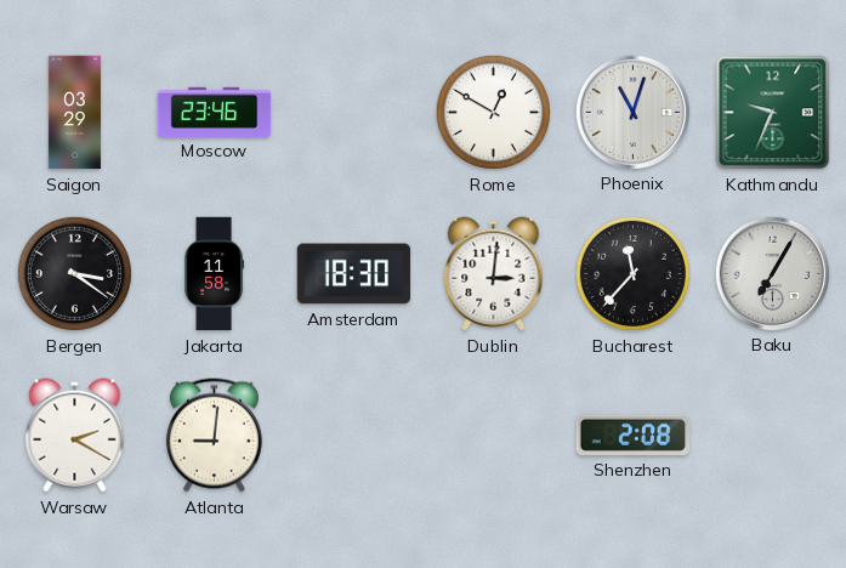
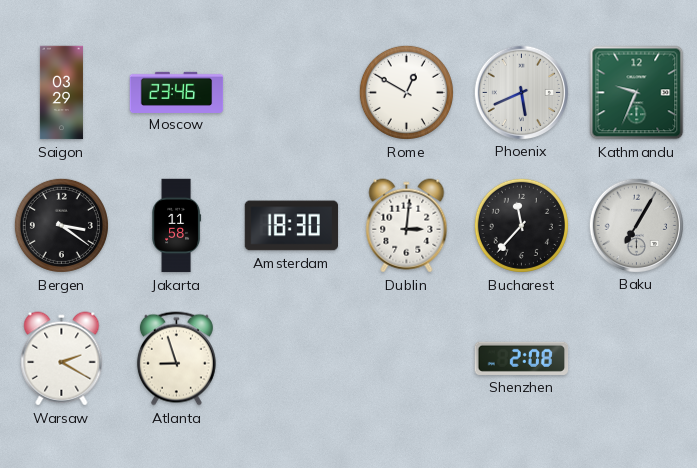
Phoenix: 11:03 -> 5:41 (521, 92)
Atlanta: 9:01 -> 8:57 (176, 359)
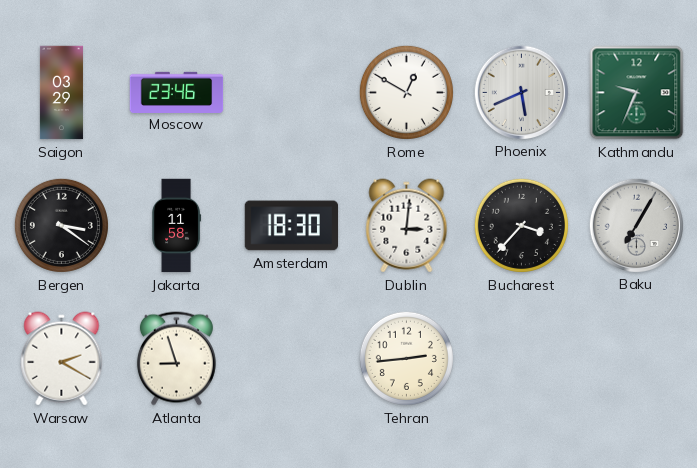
Bucharest: 11:37 -> 3:37 (521, 225)
Tehran: none -> 2:44 (406, 358)
Shenzhen: 2:08 -> none (522, 358)
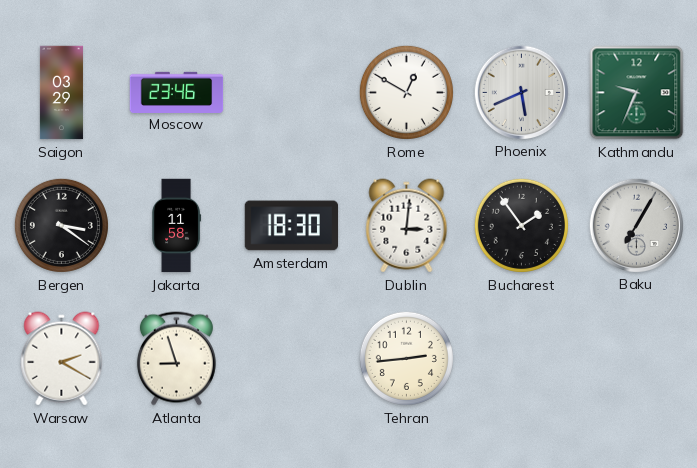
Bucharest: 3:37 -> 1:54 (521, 225)
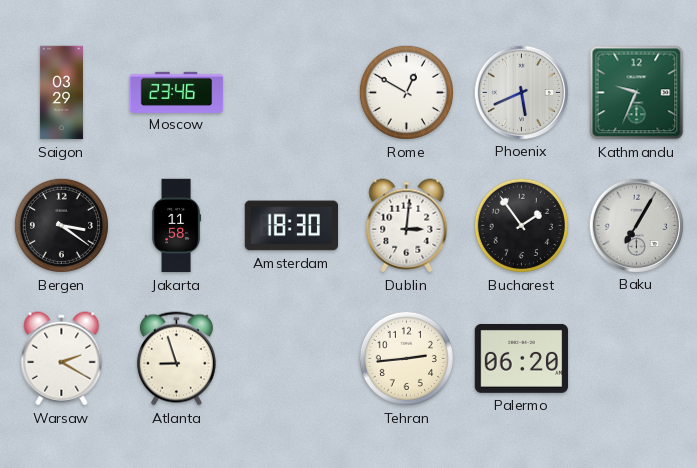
Palermo: none -> 06:20 (522, 358)
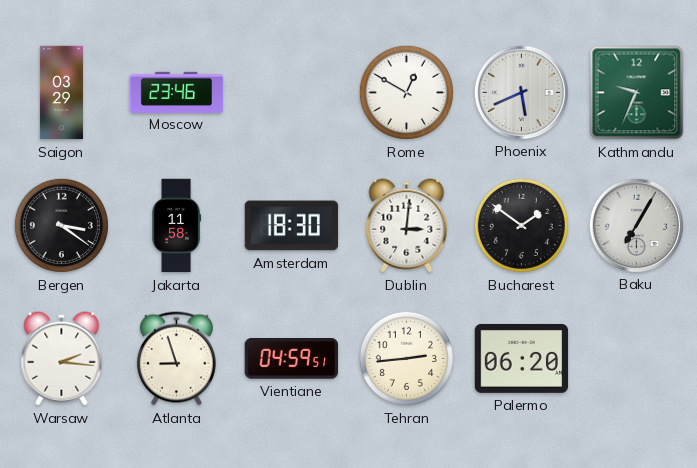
Bucharest: 1:54 -> 1:51 (521, 225)
Warsaw: 2:20 -> 2:16 (62, 359)
Vientiane: none -> 04:59 (291, 359)
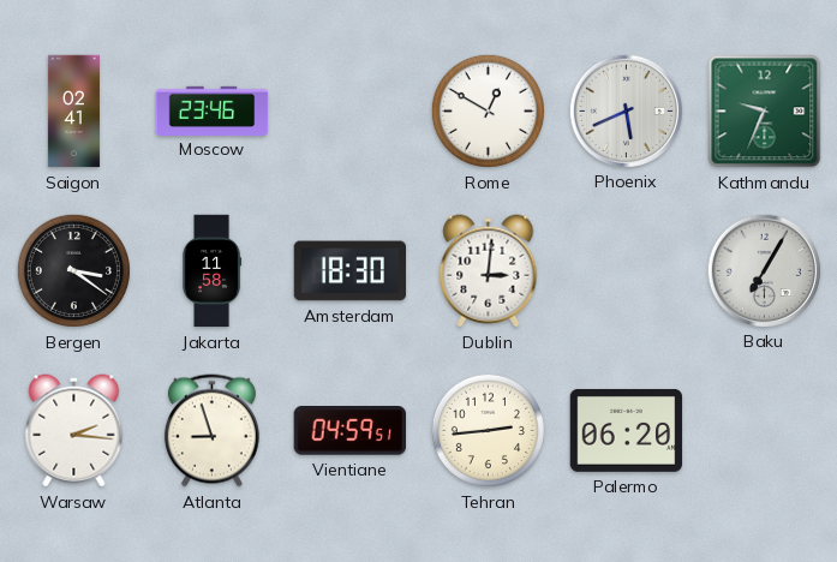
Saigon: 03:29 -> 02:41 (73, 112)
Bucharest: 1:51 -> none (521, 225)
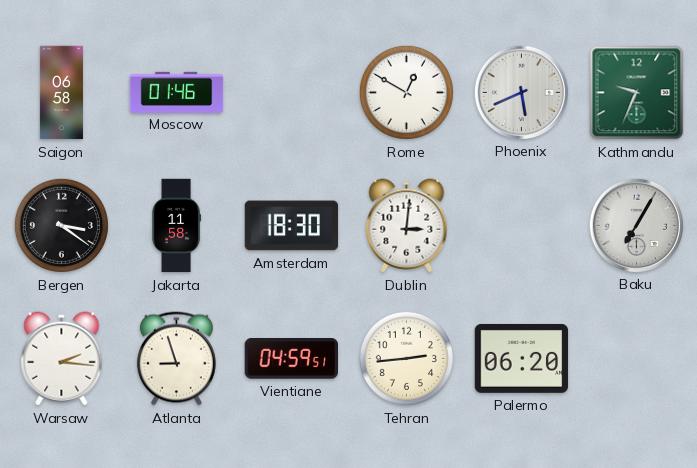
Saigon: 02:41 -> 06:58 (61, 93)
Moscow: 23:46 -> 01:46 (177, 92)
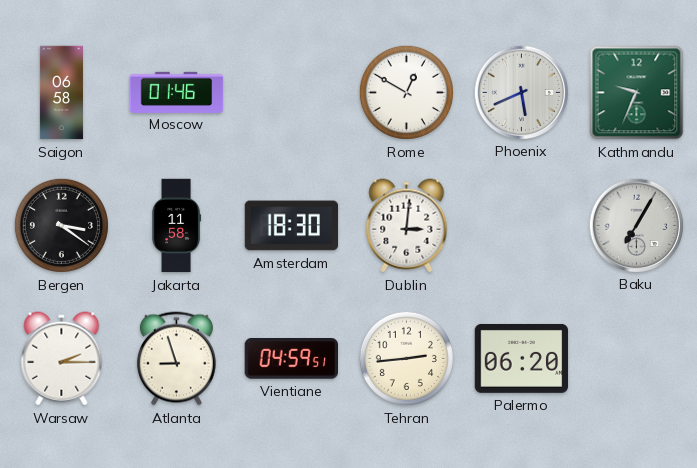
Warsaw: 2:16 -> 2:15 (62, 359)
